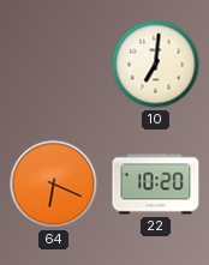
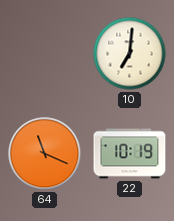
64: 6:19 -> 11:19 (45, 154)
22: 10:20 -> 10:19 (130, 154)
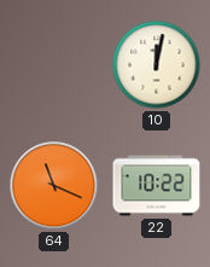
10: 7:01 -> 12:02 (157, 65)
22: 10:19 -> 10:22 (157, 186)
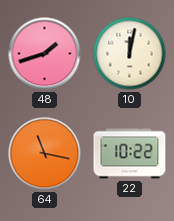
48: none -> 1:42 (45, 54)
64: 11:19 -> 11:17 (45, 154)
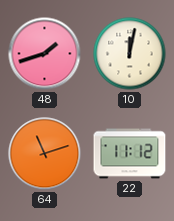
64: 11:17 -> 11:12 (45, 154)
22: 10:22 -> 11:12 (130, 154)
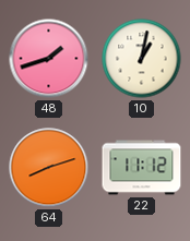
10: 12:02 -> 1:02 (142, 59)
64: 11:12 -> 8:12 (49, 168)
